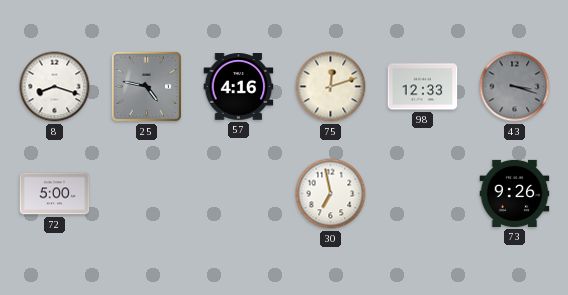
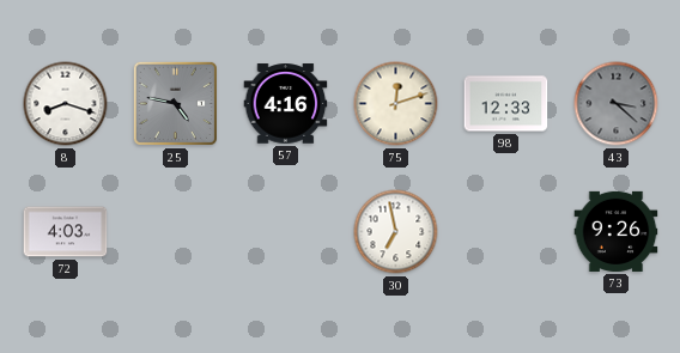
43: 3:18 -> 3:22 (617, 104)
72: 5:00 -> 4:03 (66, 232)
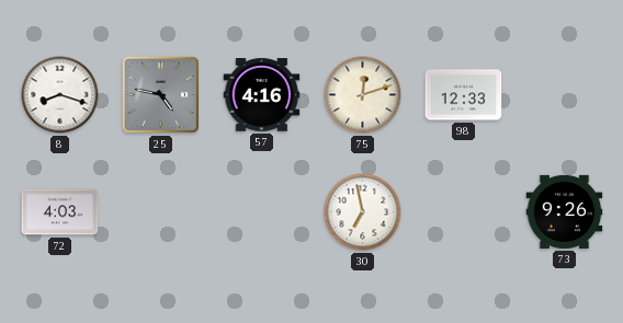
43: 3:22 -> none (617, 104)
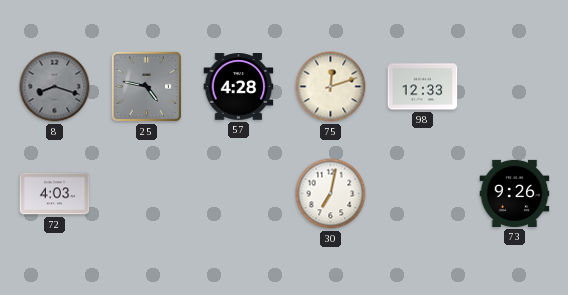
8 dial: white -> grey (55, 87)
57: 4:16 -> 4:28 (239, 87)
30: 6:58 -> 7:02 (331, 194)
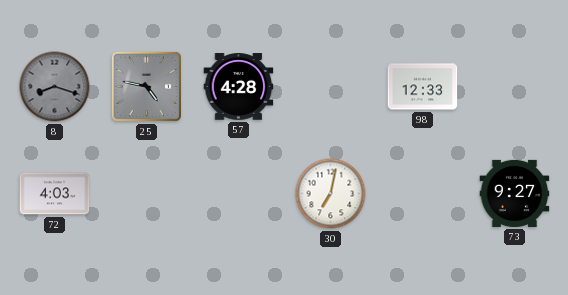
75: 12:12 -> none (331, 87)
73: 9:26 -> 9:27 (515, 193)
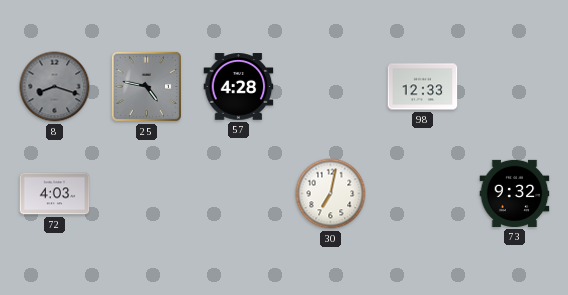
73: 9:27 -> 9:32 (515, 193)
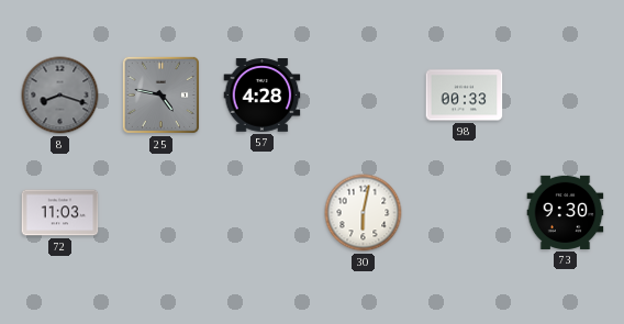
98: 12:33 -> 00:33 (465, 96)
72: 4:03 -> 11:03 (60, 213)
30: 7:02 -> 6:02 (364, 213)
73: 9:32 -> 9:30 (566, 212)
